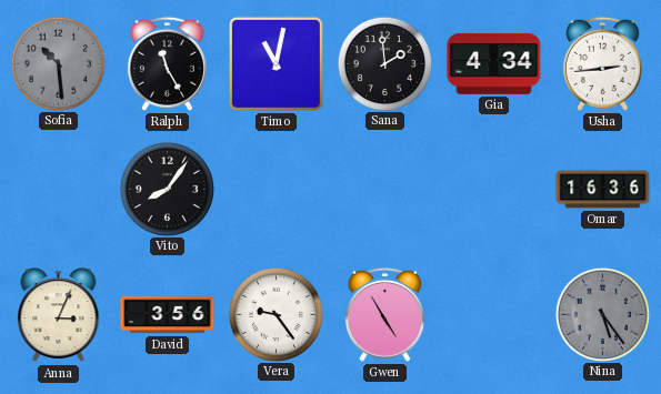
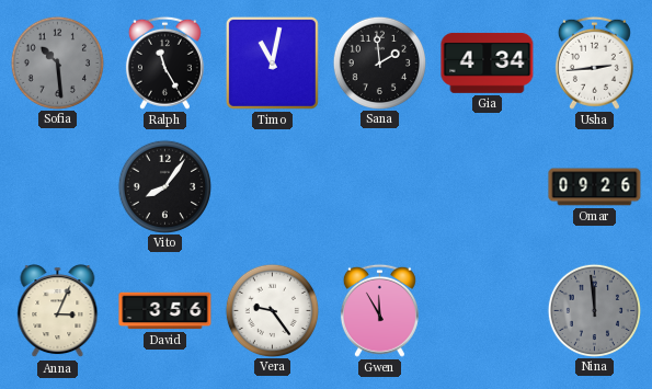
Omar: 16:36 -> 09:26 (595, 187)
Gwen: 4:55 -> 11:55 (379, 310)
Nina: 5:24 -> 11:59 (594, 310)
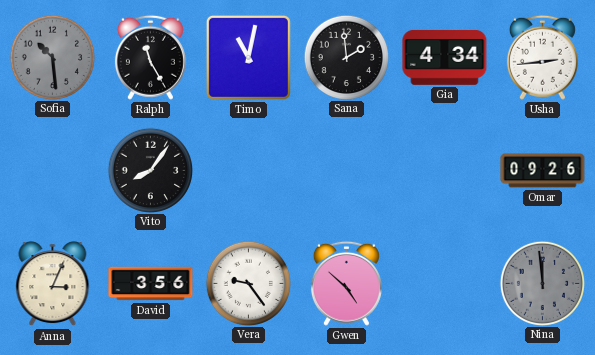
Gwen: 11:55 -> 4:52 (346, 283)
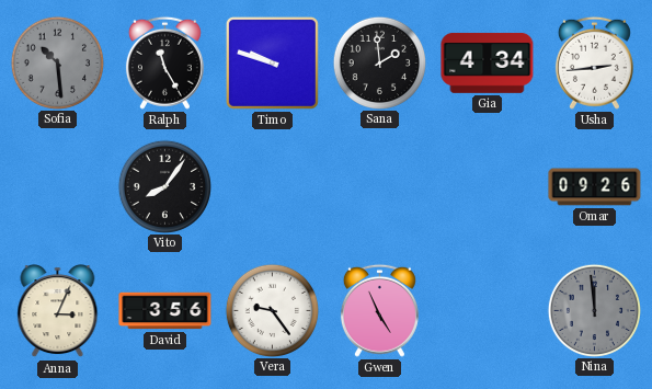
Timo: 11:02 -> 9:48 (272, 62)
Gwen: 4:52 -> 4:56 (379, 310)
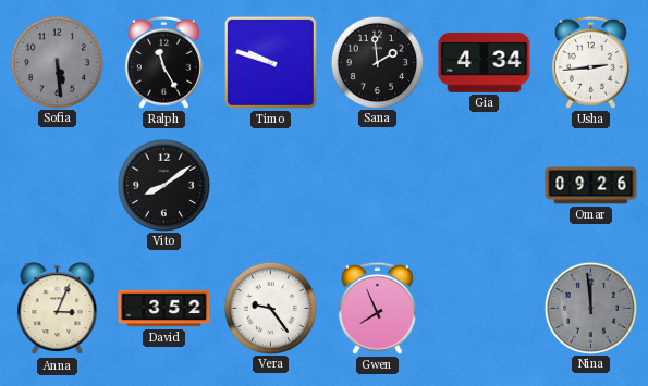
Sofia: 10:29 -> 5:29 (57, 62)
Vito: 8:06 -> 8:09 (163, 185)
David: 3:56 -> 3:52 (164, 309)
Gwen: 4:56 -> 7:56 (377, 308)
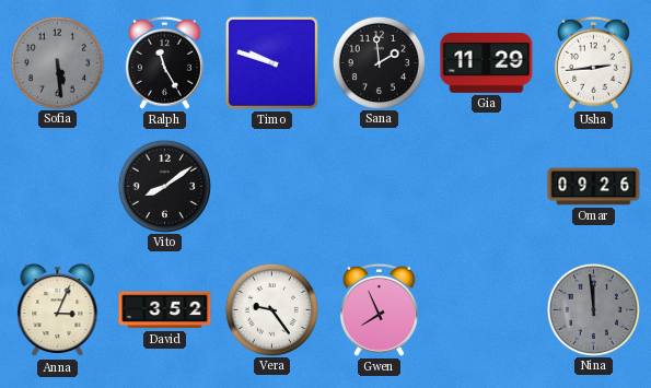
Gia: 4:34 -> 11:29 (487, 63)
